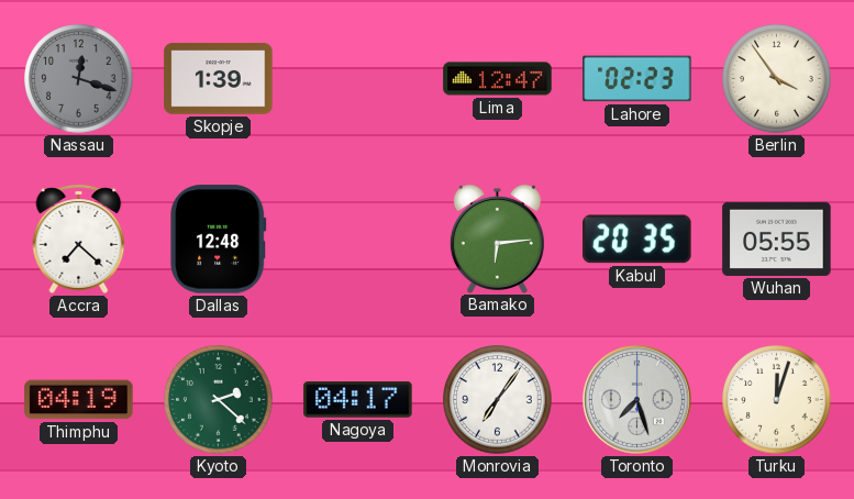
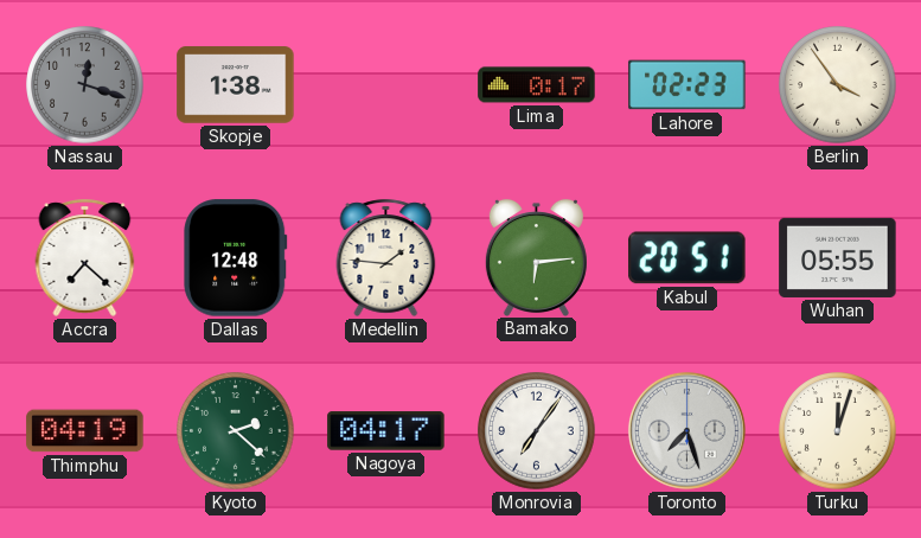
Skopje: 1:39 -> 1:38 (236, 85)
Lima: 12:47 -> 0:17 (537, 85)
Medellin: none -> 1:46 (386, 257)
Kabul: 20:35 -> 20:51 (687, 258)
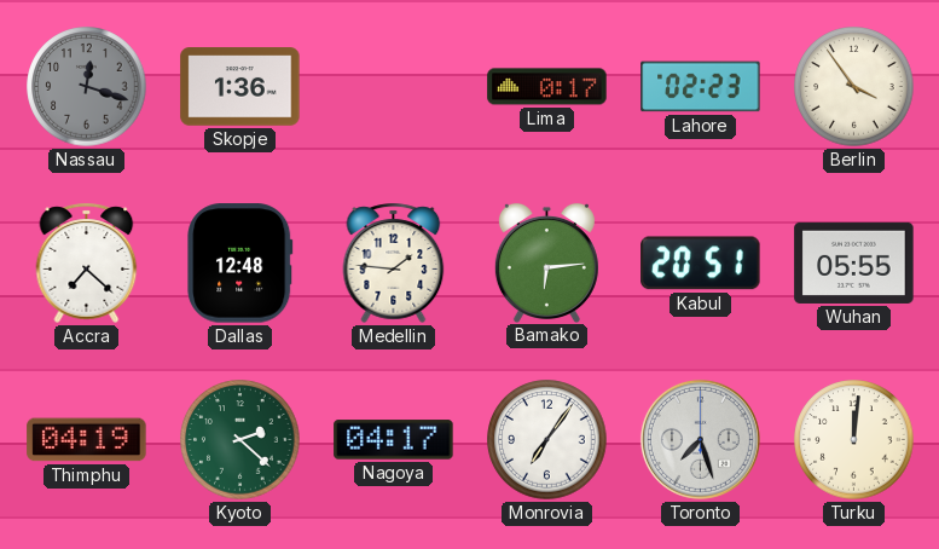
Skopje: 1:38 -> 1:36 (240, 87)
Turku: 12:03 -> 12:01 (854, 440)
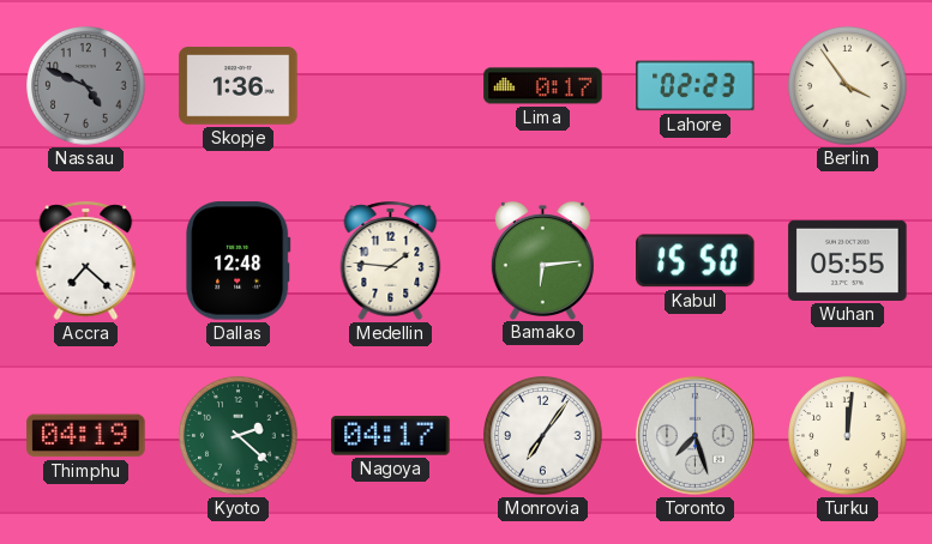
Nassau: 12:18 -> 4:49 (86, 86)
Kabul: 20:51 -> 15:50 (696, 261)
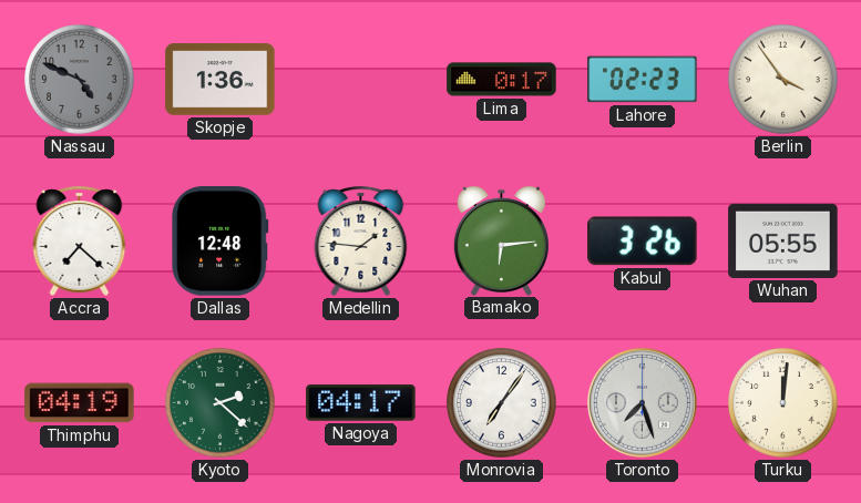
Kabul: 15:50 -> 3:26 (643, 242)
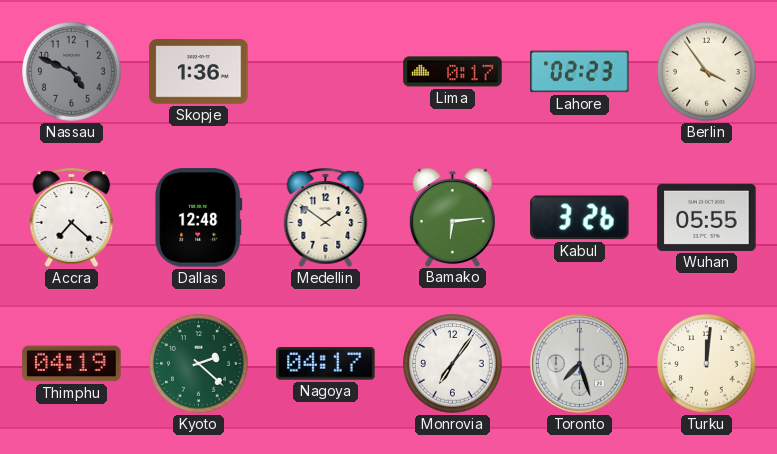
Medellin: 1:46 -> 1:51 (326, 217)
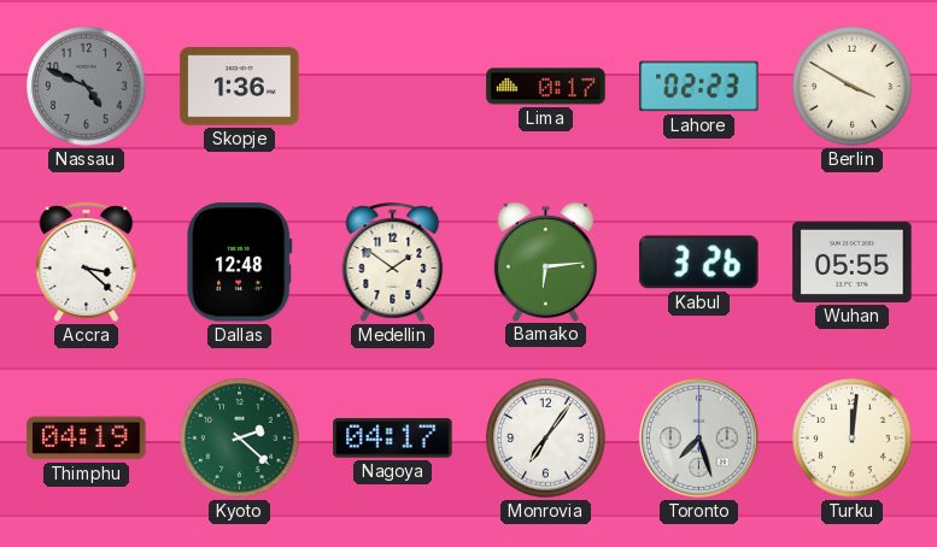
Berlin: 3:54 -> 3:50 (853, 87)
Accra: 7:22 -> 3:22 (87, 261)
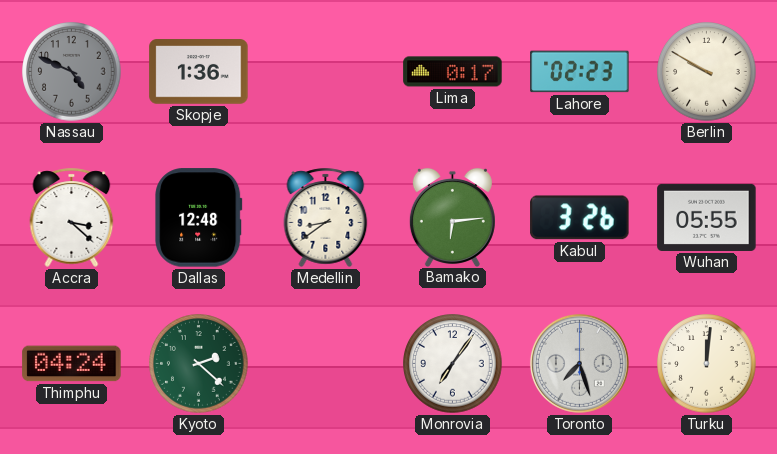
Berlin: 3:50 -> 9:50 (707, 72)
Medellin: 1:51 -> 8:39 (326, 217)
Thimphu: 04:19 -> 04:24 (72, 364)
Nagoya: 04:17 -> none (393, 439)
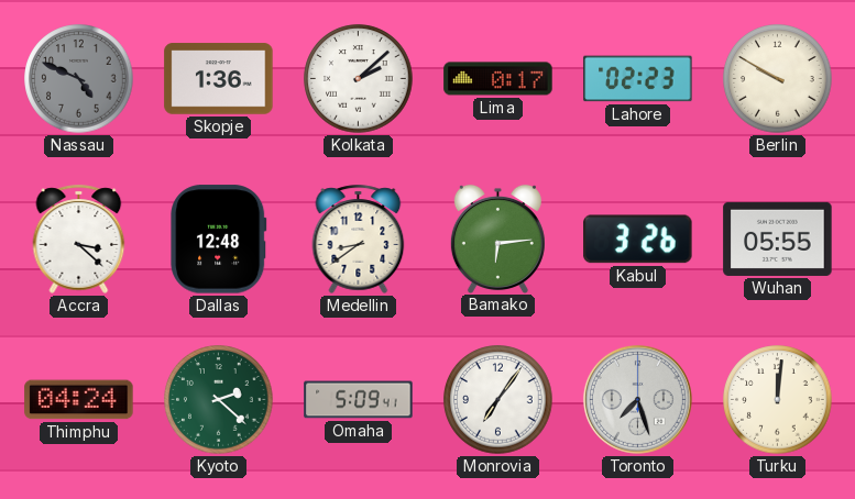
Kolkata: none -> 2:08 (359, 79)
Omaha: none -> 5:09 (359, 400)
